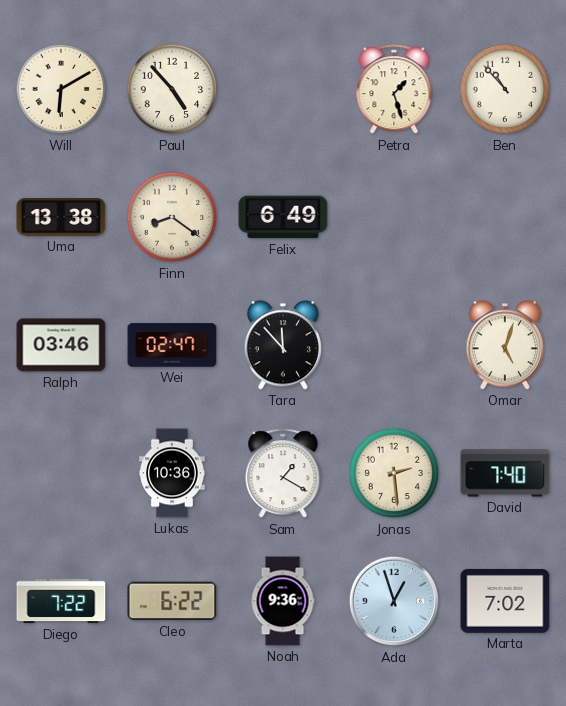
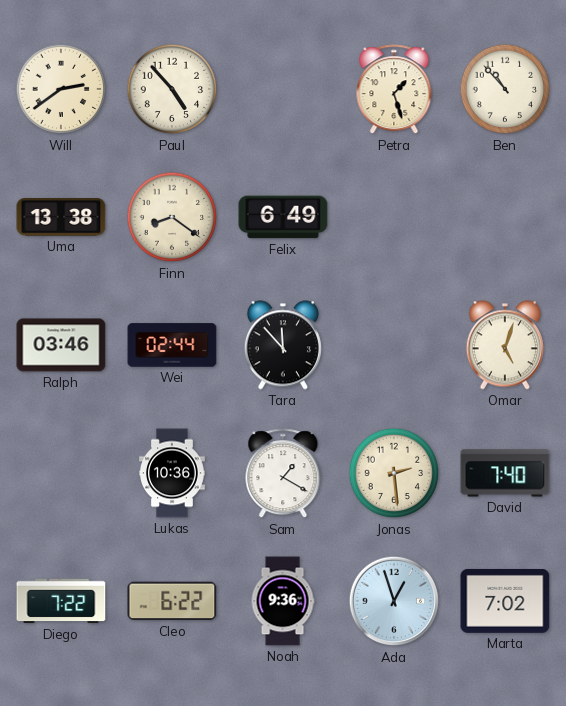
Will: 6:10 -> 2:39 (61, 89)
Wei: 02:47 -> 02:44 (172, 345)
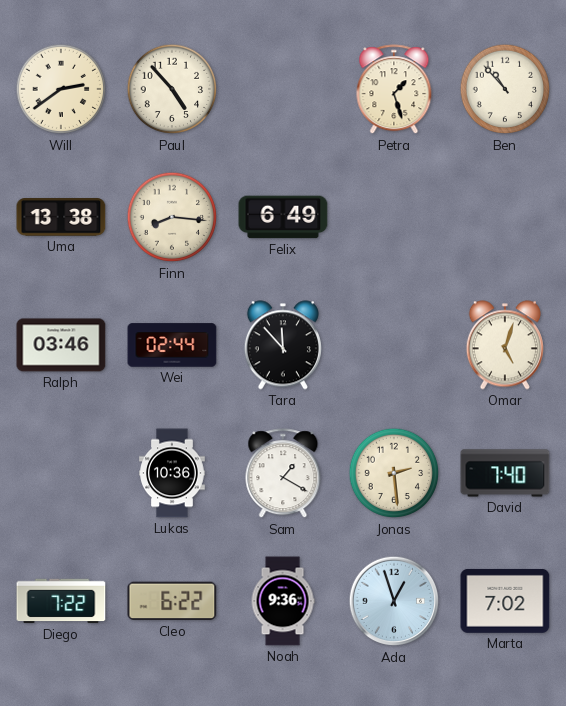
Finn: 8:21 -> 8:16 (172, 217)
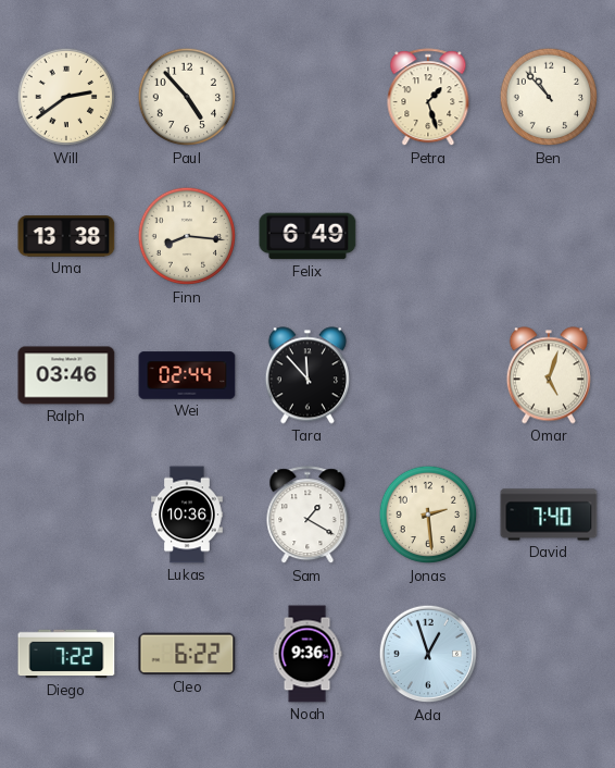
Marta: 7:02 -> none (505, 601)
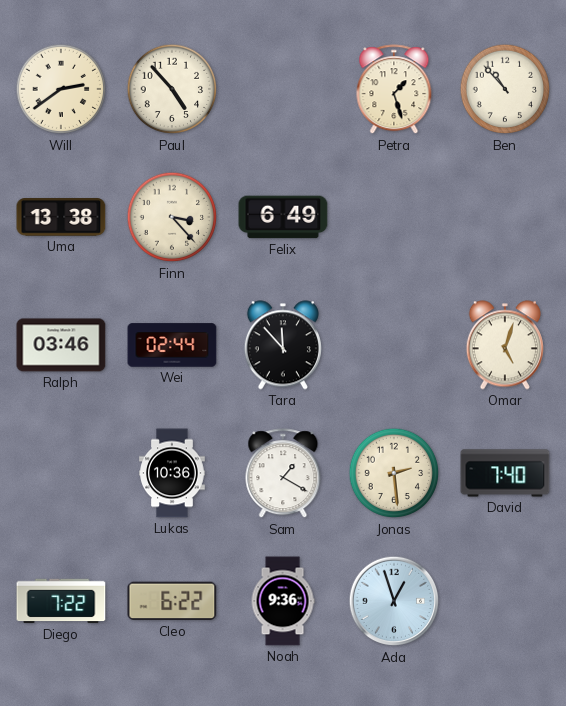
Finn: 8:16 -> 3:23 (172, 217)
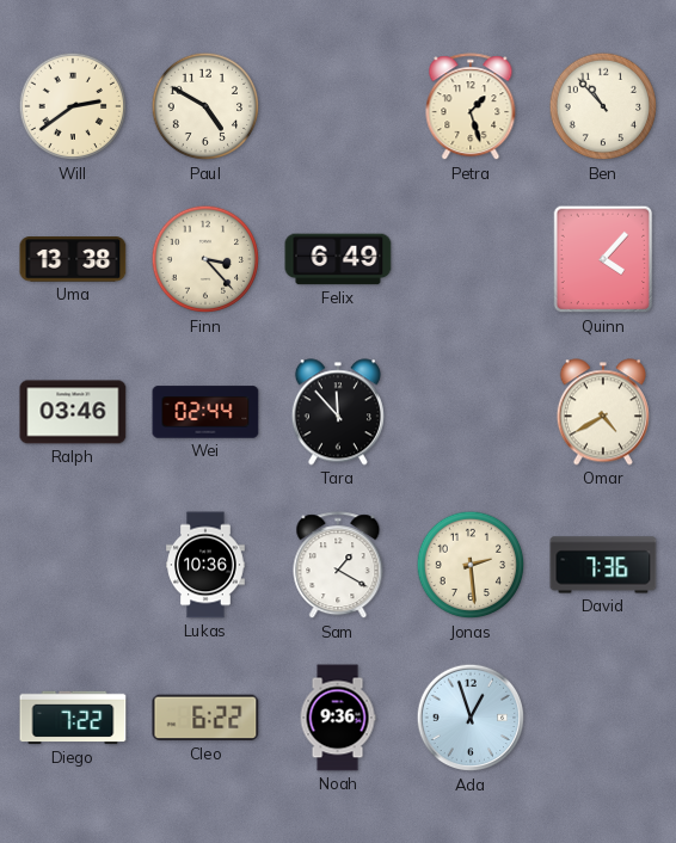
Paul: 4:53 -> 4:50 (205, 106)
Quinn: none -> 4:07 (603, 259)
Omar: 5:03 -> 4:40 (603, 412)
David: 7:40 -> 7:36 (603, 565)
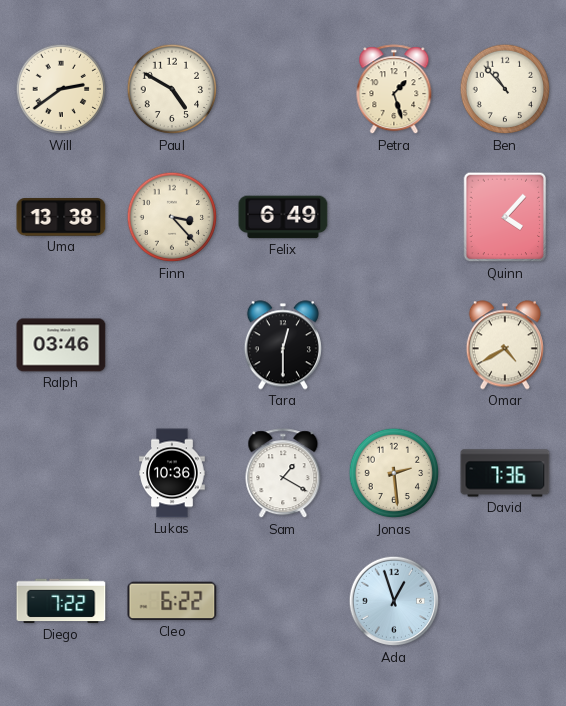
Wei: 02:44 -> none (205, 412)
Tara: 11:53 -> 12:30 (283, 345)
Noah: 9:36 -> none (338, 718)
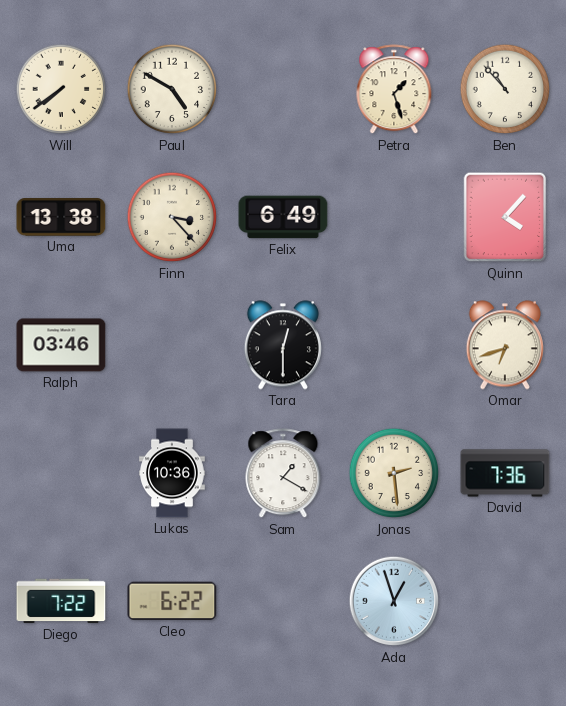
Will: 2:39 -> 7:39 (61, 89)
Omar: 4:40 -> 6:42 (505, 345)
